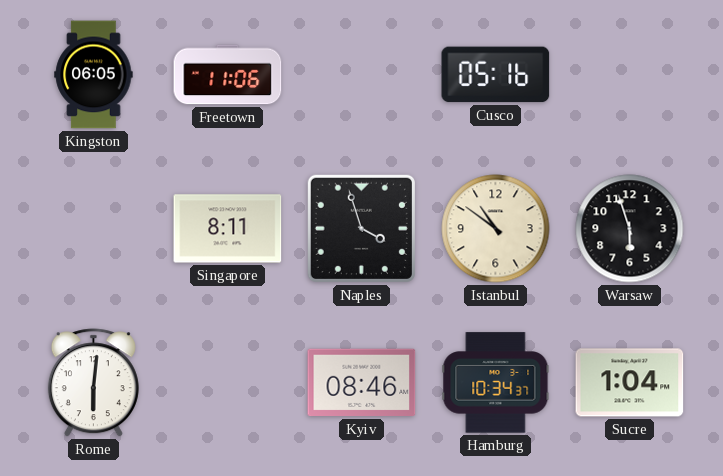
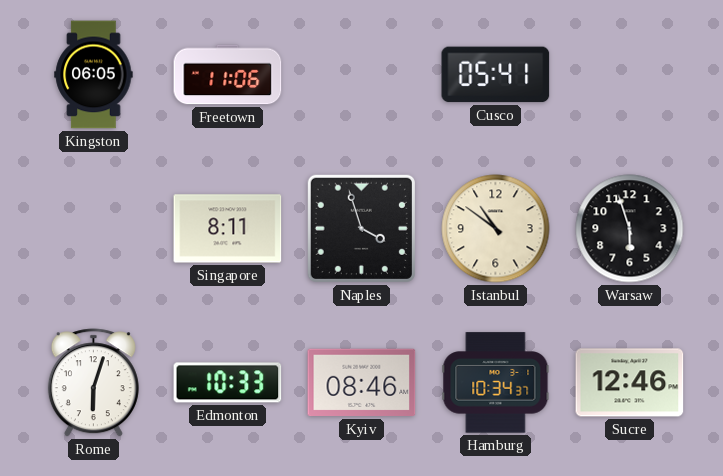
Cusco: 05:16 -> 05:41 (496, 75)
Rome: 6:01 -> 6:03 (93, 383)
Edmonton: none -> 10:33 (228, 383)
Sucre: 1:04 -> 12:46 (630, 383)
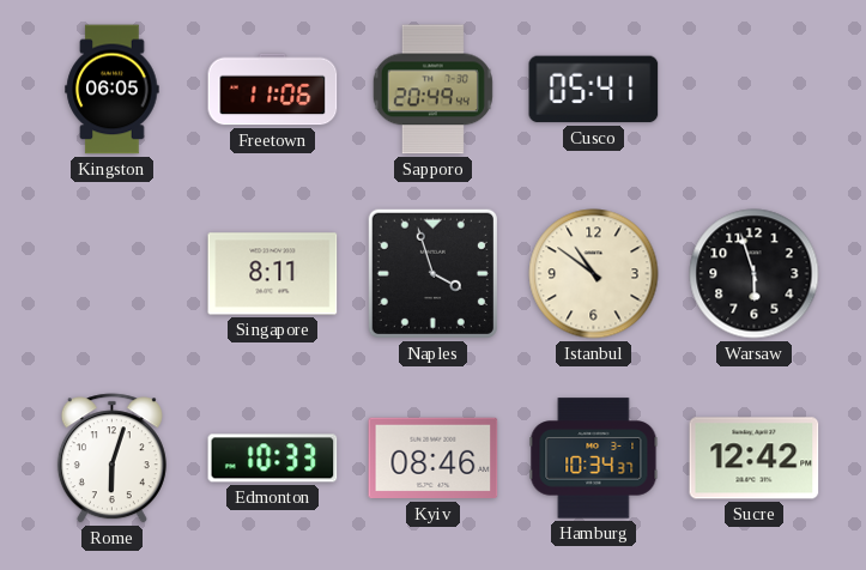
Sapporo: none -> 20:49 (432, 90)
Sucre: 12:46 -> 12:42 (755, 459)
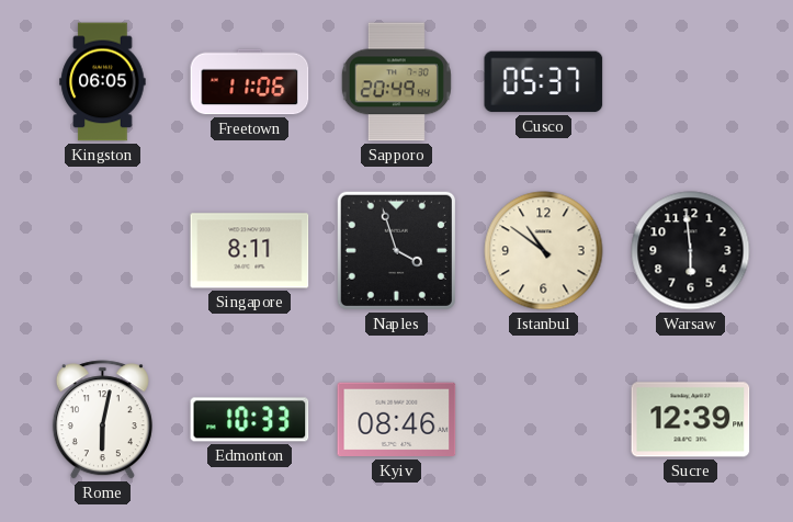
Cusco: 05:41 -> 05:37 (544, 82)
Warsaw: 5:57 -> 5:59 (691, 251)
Rome: 6:03 -> 6:02 (102, 420)
Hamburg: 10:34 -> none (594, 459)
Sucre: 12:42 -> 12:39 (691, 420)
